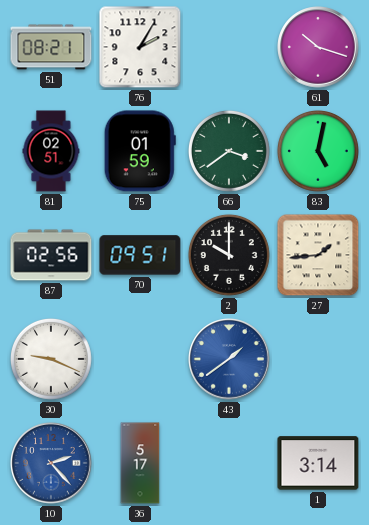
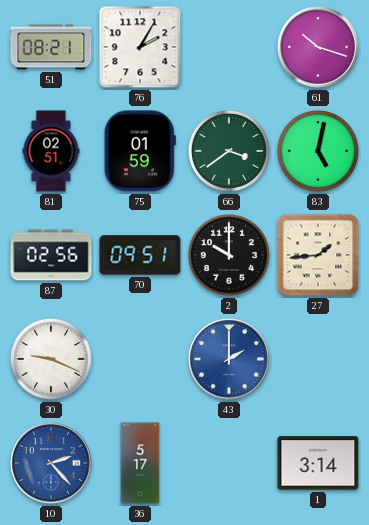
43: 1:39 -> 2:00 (229, 359)
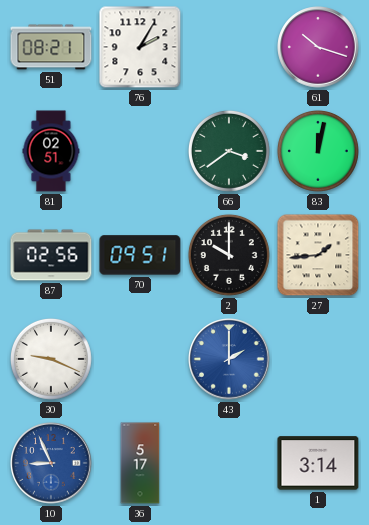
75: 01:59 -> none (140, 151)
83: 5:02 -> 12:02 (318, 151)
10: 2:23 -> 8:56 (51, 463)
